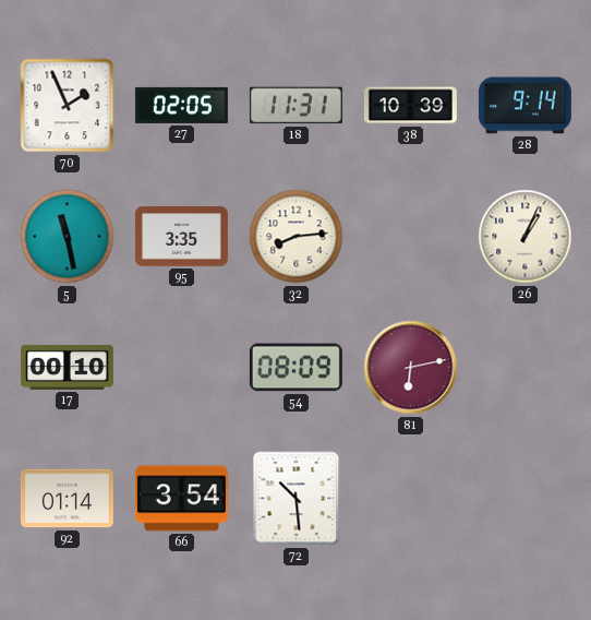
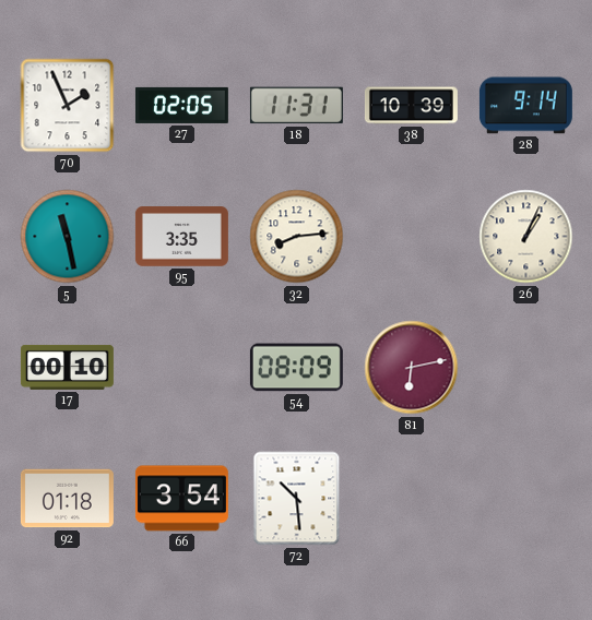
92: 01:14 -> 01:18 (67, 499)
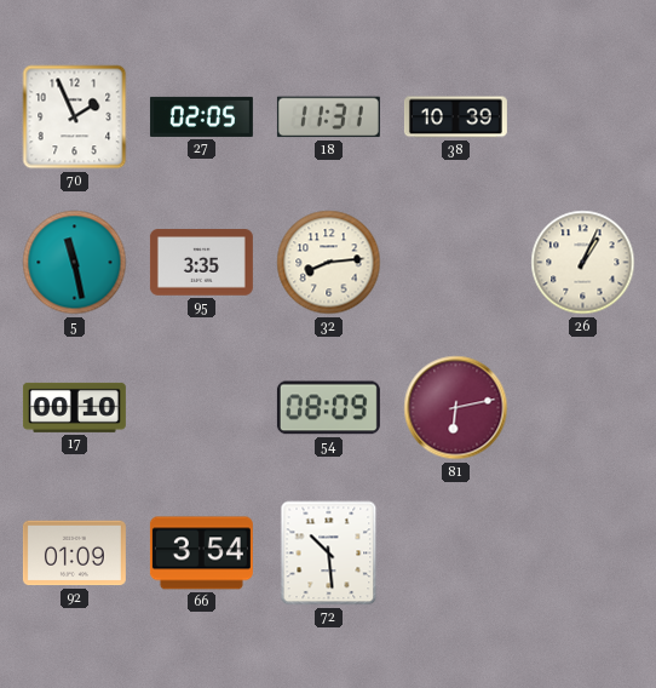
28: 9:14 -> none (525, 106)
92: 01:18 -> 01:09 (74, 554)
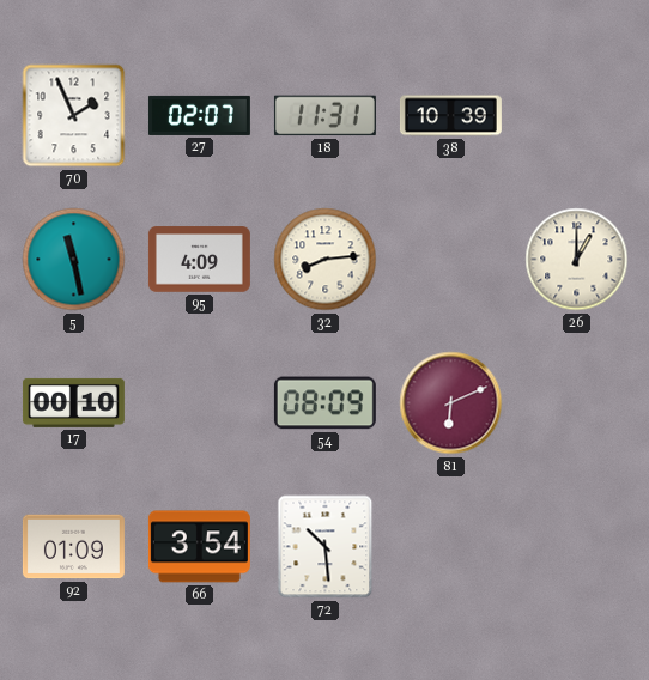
27: 02:05 -> 02:07 (199, 115)
95: 3:35 -> 4:09 (199, 260)
26: 1:04 -> 1:00 (577, 260)
81: 6:13 -> 6:11 (451, 403)
